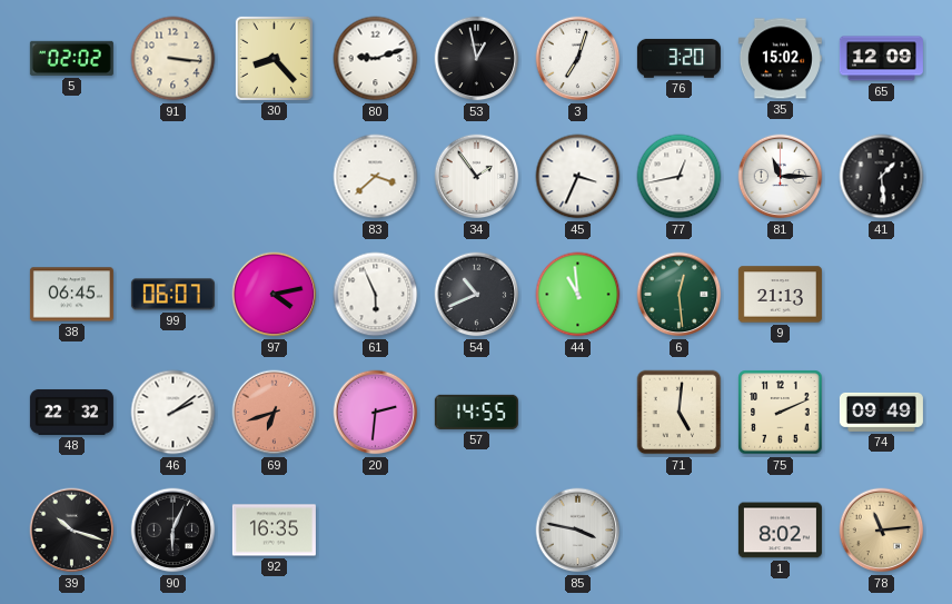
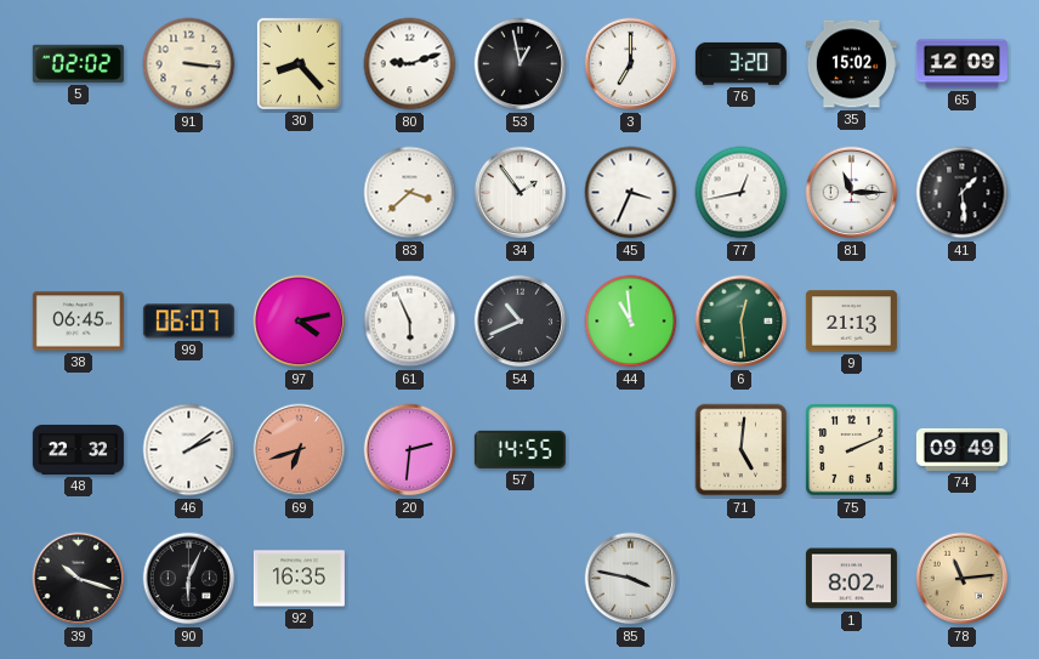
3: 7:03 -> 7:00 (631, 64)
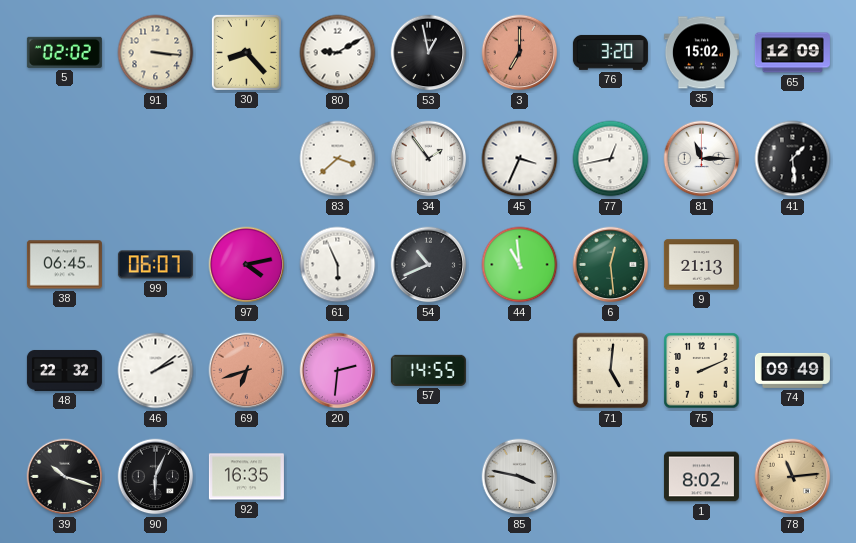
80: 9:12 -> 9:10 (338, 53)
3 dial: white -> salmon (520, 53)
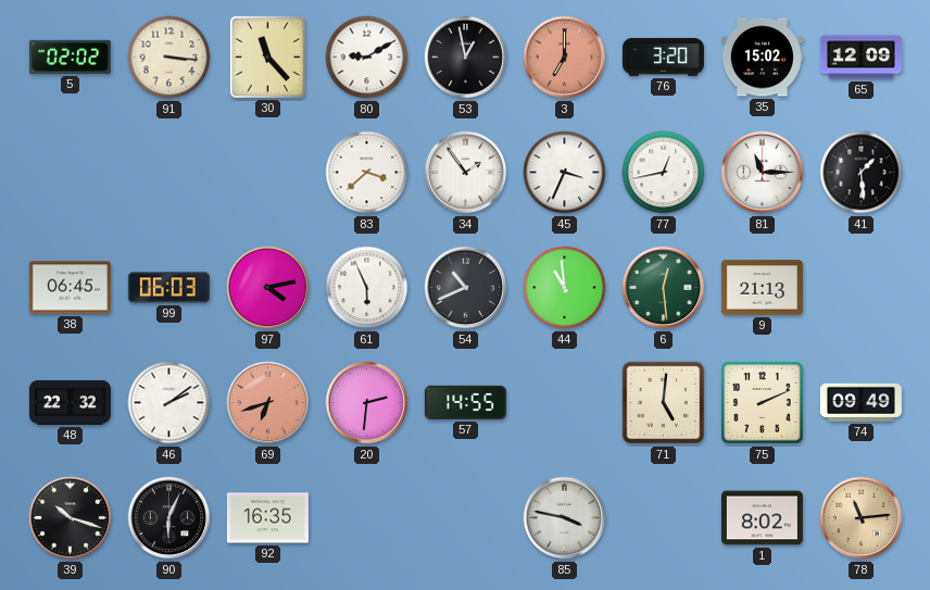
30: 8:23 -> 11:23 (267, 57)
99: 06:07 -> 06:03 (168, 288)
